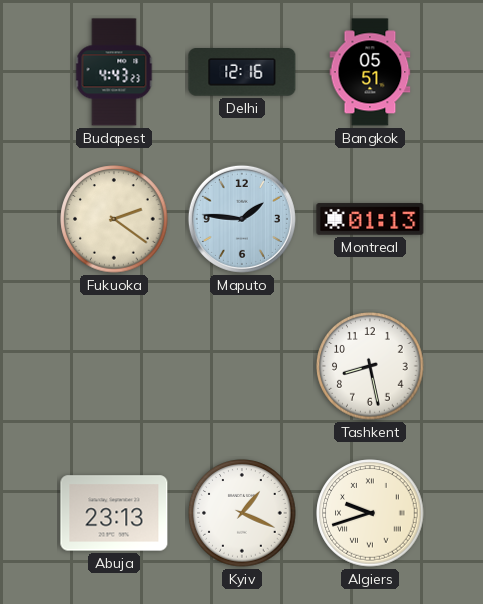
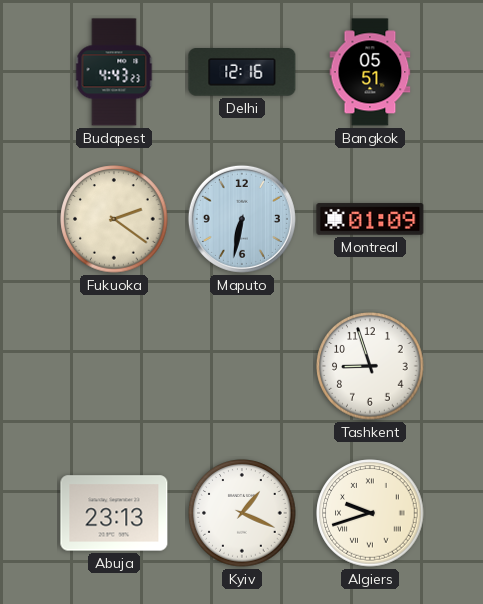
Maputo: 1:46 -> 6:32 (242, 219)
Montreal: 01:13 -> 01:09 (370, 219)
Tashkent: 8:28 -> 8:57 (370, 366)
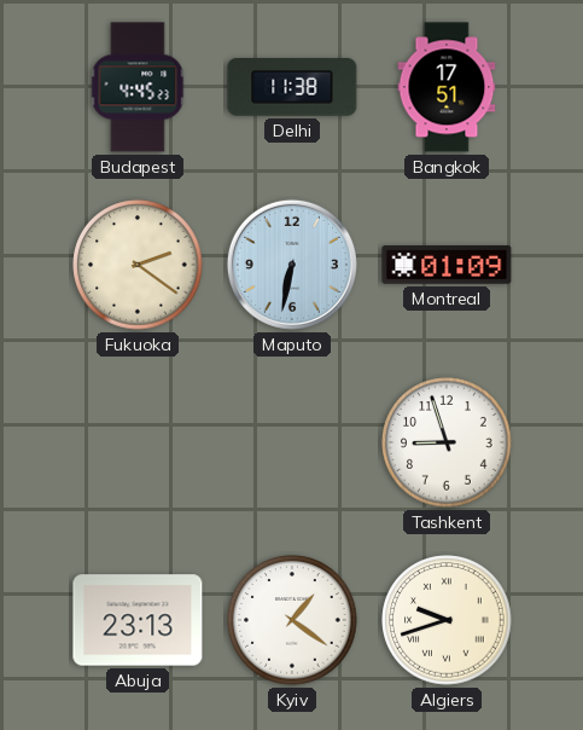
Budapest: 4:43 -> 4:45 (138, 87)
Delhi: 12:16 -> 11:38 (292, 87)
Bangkok: 05:51 -> 17:51 (447, 87)
Kyiv: 1:19 -> 1:21 (292, 620)
